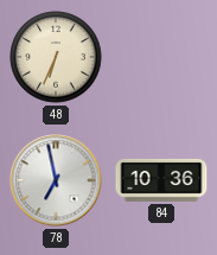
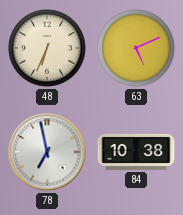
63: none -> 5:11 (136, 48)
84: 10:36 -> 10:38 (136, 152)
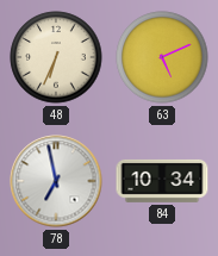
84: 10:38 -> 10:34 (162, 181)
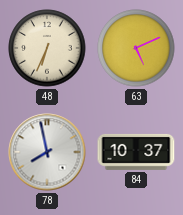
78: 6:58 -> 7:58 (47, 152)
84: 10:34 -> 10:37 (136, 152)
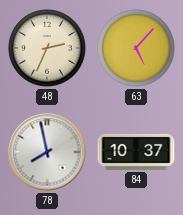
48: 6:34 -> 2:34 (47, 48)
63: 5:11 -> 5:07 (136, 48)
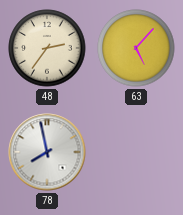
48: 2:34 -> 2:36 (47, 48)
84: 10:37 -> none (136, 152)
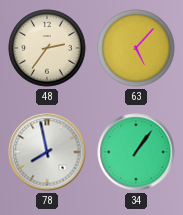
34: none -> 1:06 (136, 152)
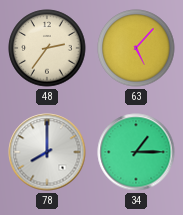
78: 7:58 -> 8:00 (47, 152)
34: 1:06 -> 1:15 (136, 152)
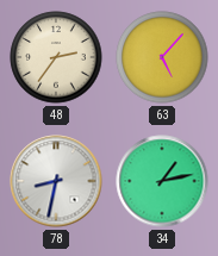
78: 8:00 -> 8:32 (56, 181)
34: 1:15 -> 1:13 (162, 181)
